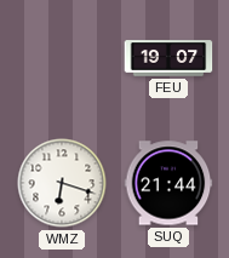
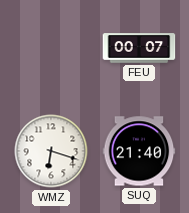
FEU: 19:07 -> 00:07 (139, 48)
SUQ: 21:44 -> 21:40 (139, 151)
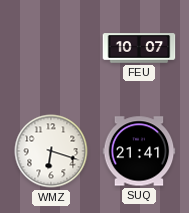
FEU: 00:07 -> 10:07 (139, 48)
SUQ: 21:40 -> 21:41 (139, 151)
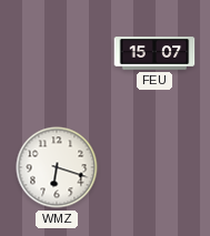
FEU: 10:07 -> 15:07 (154, 53)
SUQ: 21:41 -> none (139, 151)
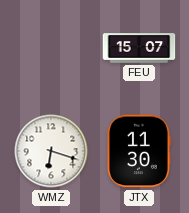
JTX: none -> 11:30 (139, 151)
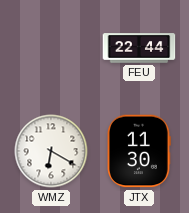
FEU: 15:07 -> 22:44 (139, 48)
WMZ: 6:18 -> 6:20 (51, 151)
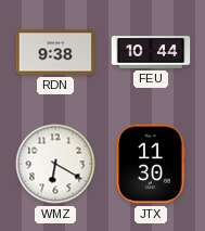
RDN: none -> 9:38 (55, 52)
FEU: 22:44 -> 10:44 (151, 52)
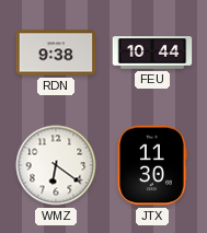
WMZ: 6:20 -> 6:21 (56, 165)
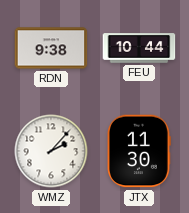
WMZ: 6:21 -> 2:07 (51, 151)
